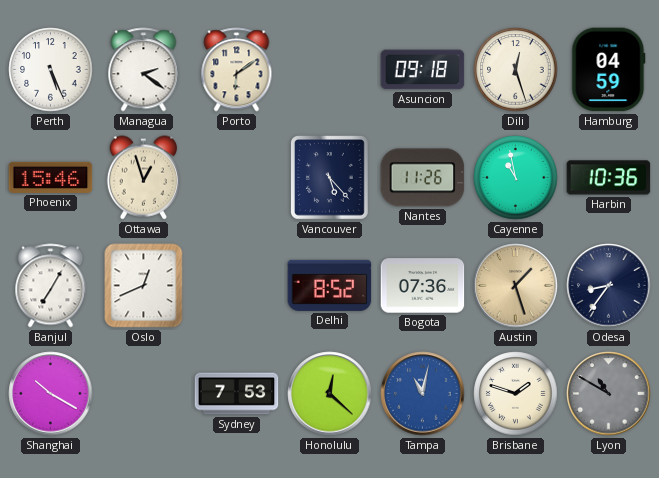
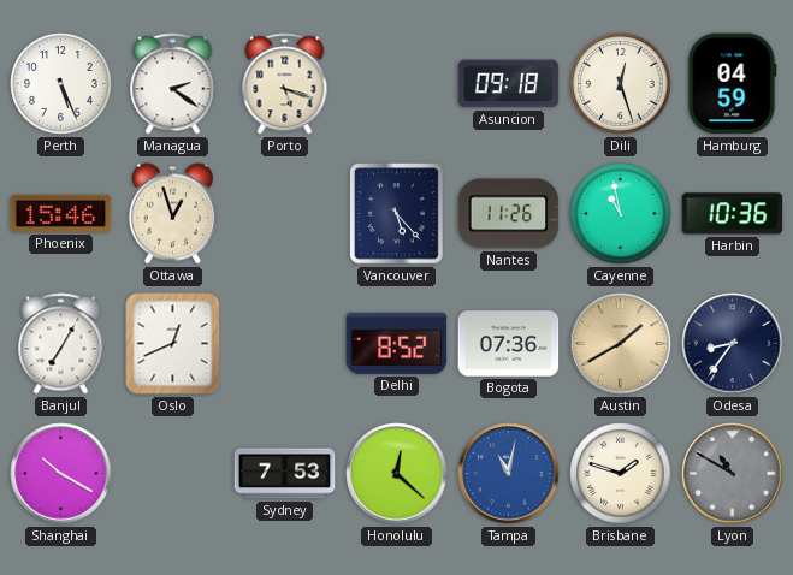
Porto: 6:09 -> 5:18 (285, 84)
Austin: 1:27 -> 1:40 (621, 344)
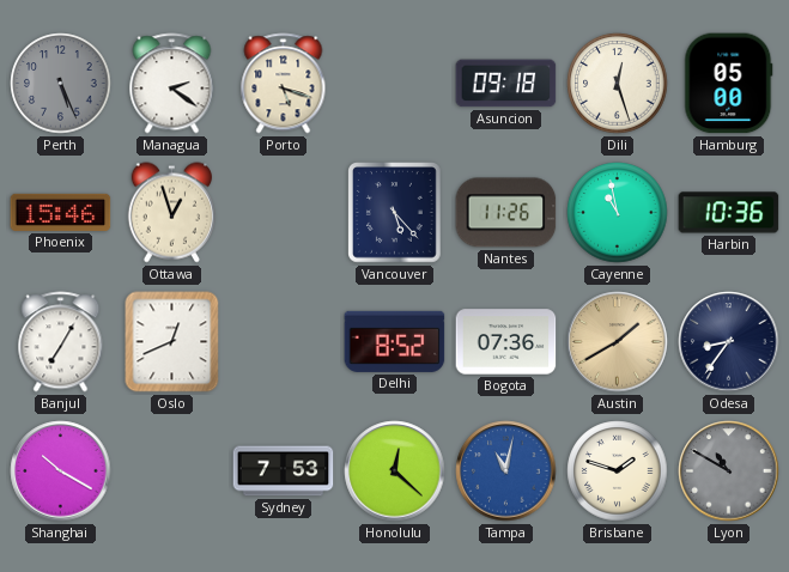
Perth dial: white -> grey (61, 84)
Hamburg: 04:59 -> 05:00 (729, 84)
